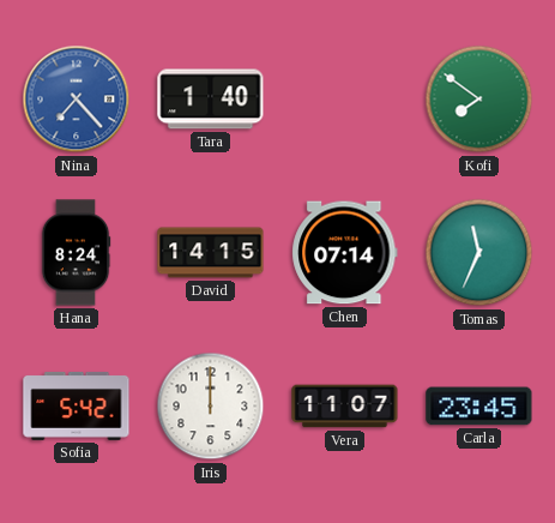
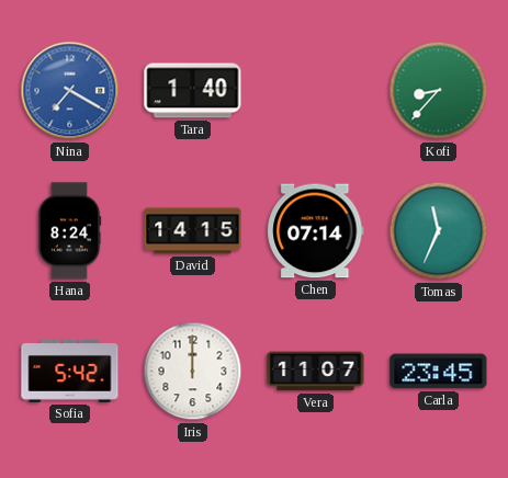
Nina: 7:23 -> 7:20 (70, 91)
Kofi: 7:51 -> 8:37 (439, 91)
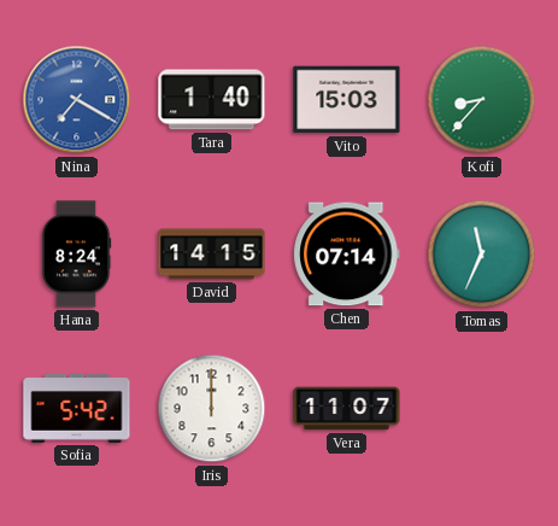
Vito: none -> 15:03 (347, 100)
Carla: 23:45 -> none (439, 372)
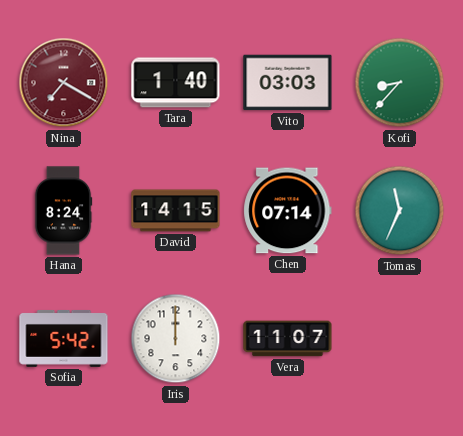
Nina dial: blue -> burgundy (64, 83)
Vito: 15:03 -> 03:03 (288, 83)
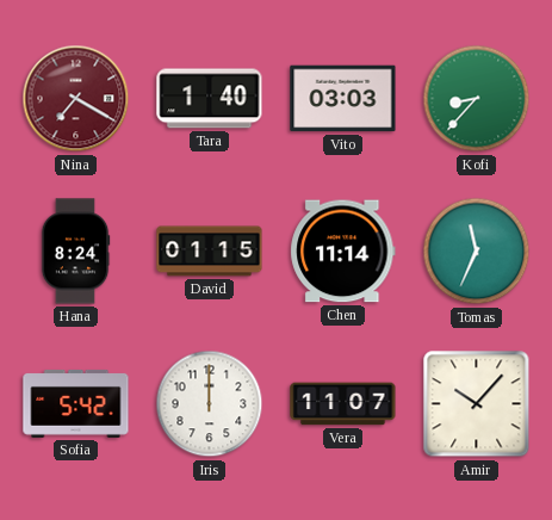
David: 14:15 -> 01:15 (210, 252)
Chen: 07:14 -> 11:14 (343, 252)
Amir: none -> 10:07 (477, 404)
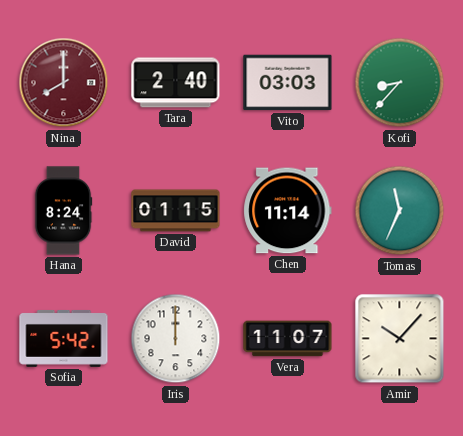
Nina: 7:20 -> 8:00 (64, 83)
Tara: 1:40 -> 2:40 (176, 83)
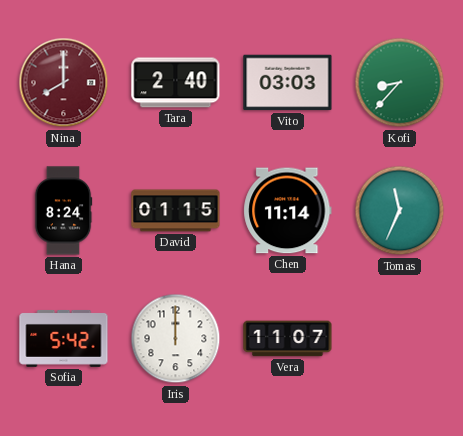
Amir: 10:07 -> none (400, 339)
